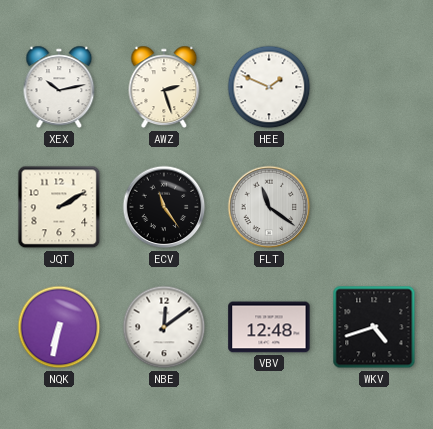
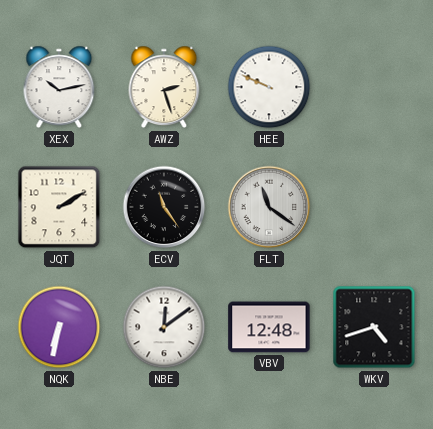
HEE: 1:49 -> 9:49 (269, 87)
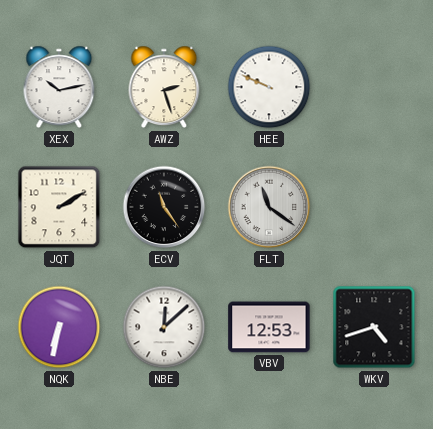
NBE: 12:09 -> 12:08 (164, 327)
VBV: 12:48 -> 12:53 (269, 327)
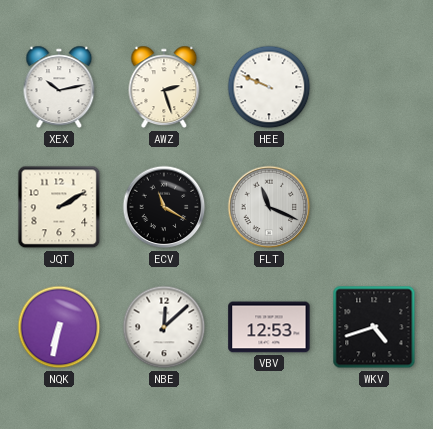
ECV: 11:24 -> 11:20 (164, 207)
FLT: 11:21 -> 11:19 (269, 207)
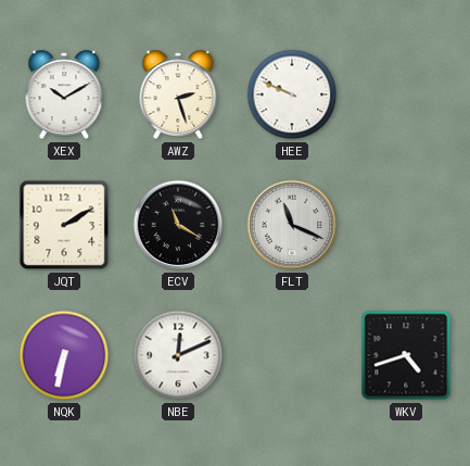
XEX: 10:13 -> 10:10 (64, 95)
NBE: 12:08 -> 12:11 (178, 355)
VBV: 12:53 -> none (269, 327)
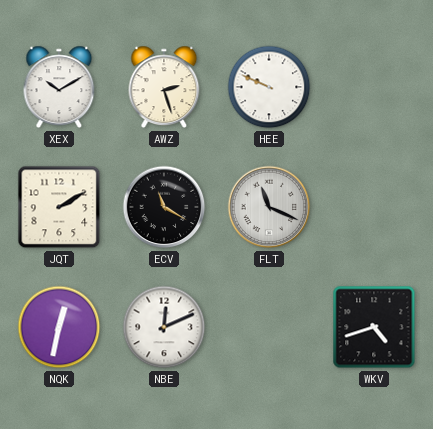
NQK: 6:32 -> 12:32 (59, 327)
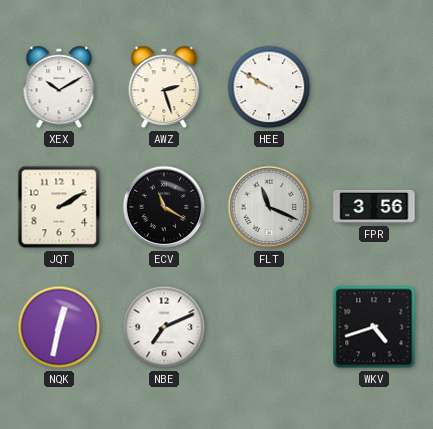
HEE: 9:49 -> 9:50 (269, 87)
FPR: none -> 3:56 (374, 207)
NBE: 12:11 -> 7:11 (164, 327)
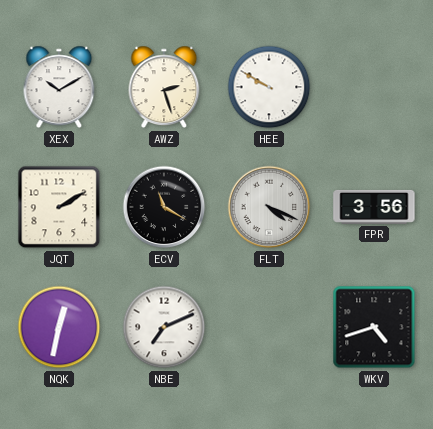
FLT: 11:19 -> 4:19 (269, 207)
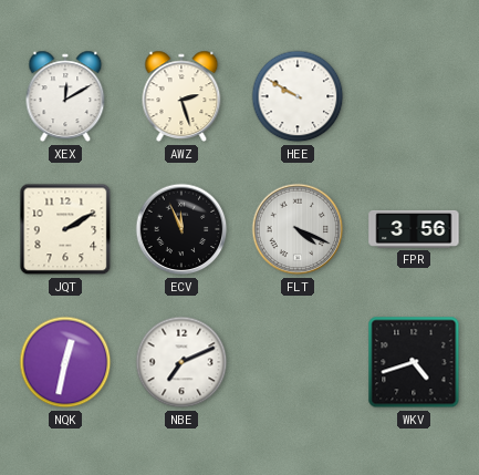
XEX: 10:10 -> 12:10 (65, 96)
ECV: 11:20 -> 11:56 (181, 229)
